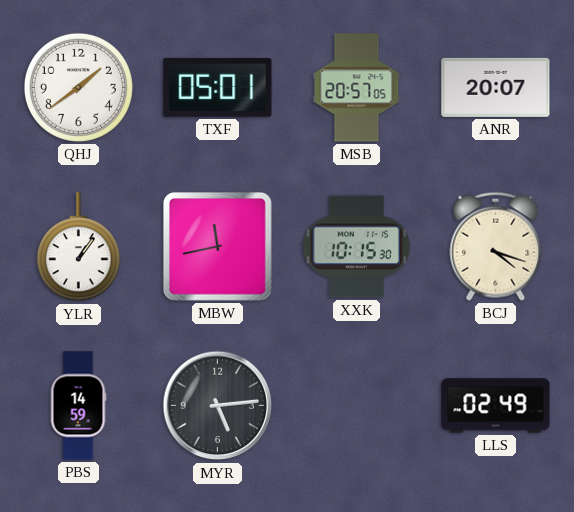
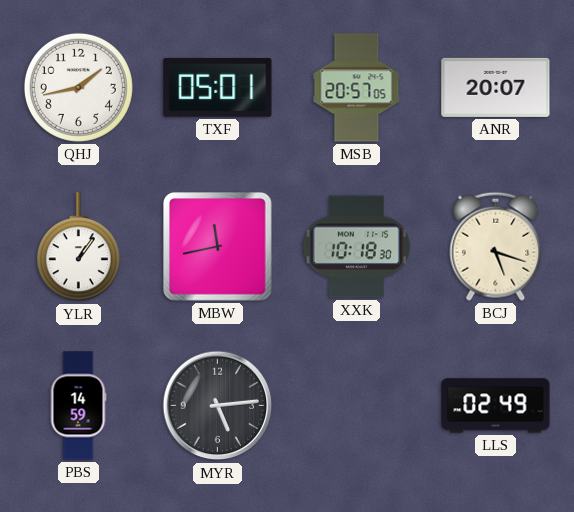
QHJ: 1:39 -> 1:43 (78, 87)
XXK: 10:15 -> 10:18 (356, 247)
BCJ: 4:18 -> 5:18 (496, 246)
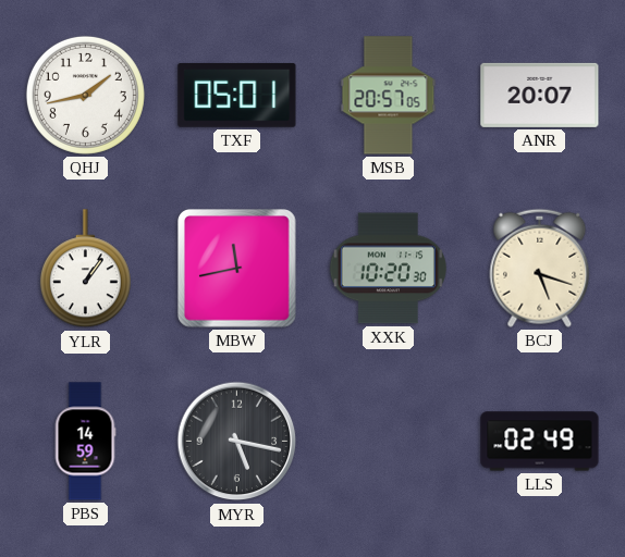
XXK: 10:18 -> 10:20 (388, 269)
MYR: 5:14 -> 5:17 (237, 442)
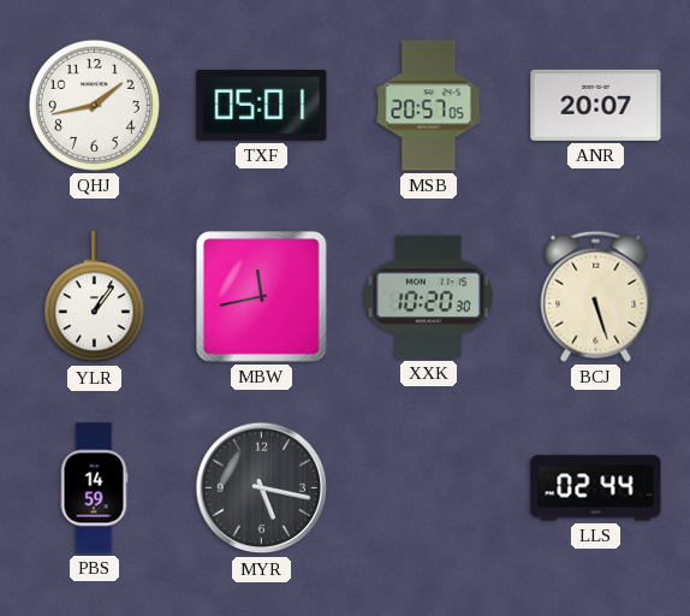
BCJ: 5:18 -> 5:27 (596, 296)
LLS: 02:49 -> 02:44 (596, 488)
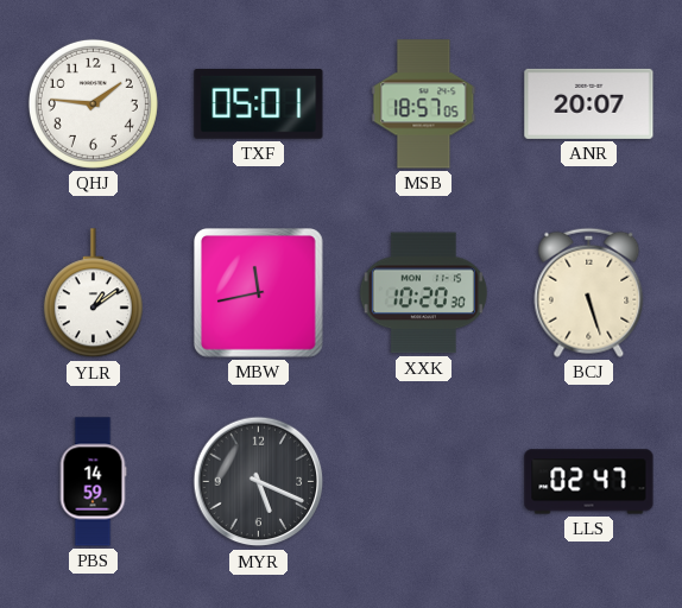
QHJ: 1:43 -> 1:46 (93, 103)
MSB: 20:57 -> 18:57 (424, 104)
YLR: 1:06 -> 1:09 (93, 293)
MYR: 5:17 -> 5:19 (259, 482)
LLS: 02:44 -> 02:47 (589, 482)
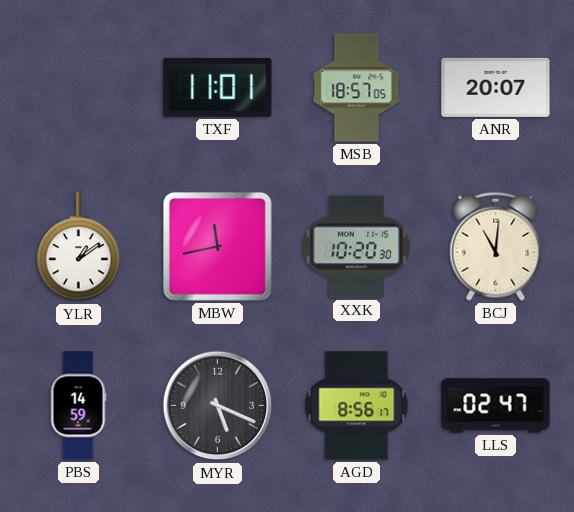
QHJ: 1:46 -> none (93, 103)
TXF: 05:01 -> 11:01 (218, 88)
BCJ: 5:27 -> 11:01 (496, 246)
AGD: none -> 8:56 (357, 406)
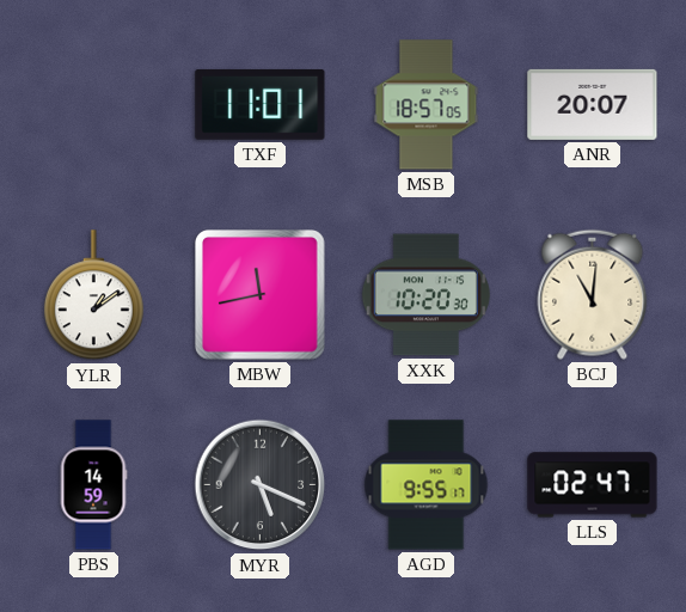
AGD: 8:56 -> 9:55 (427, 485)
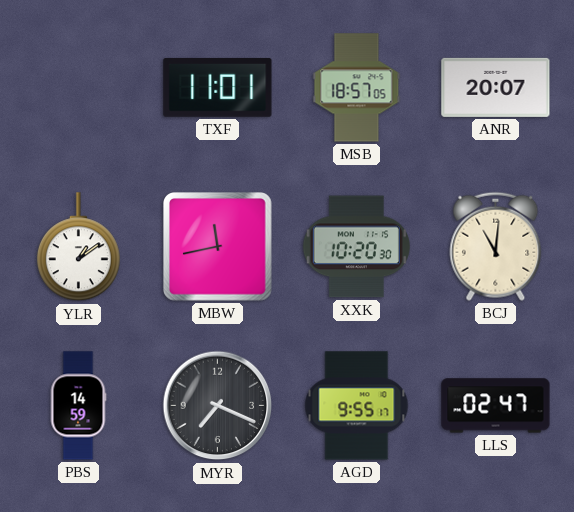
MYR: 5:19 -> 7:19 (218, 406)
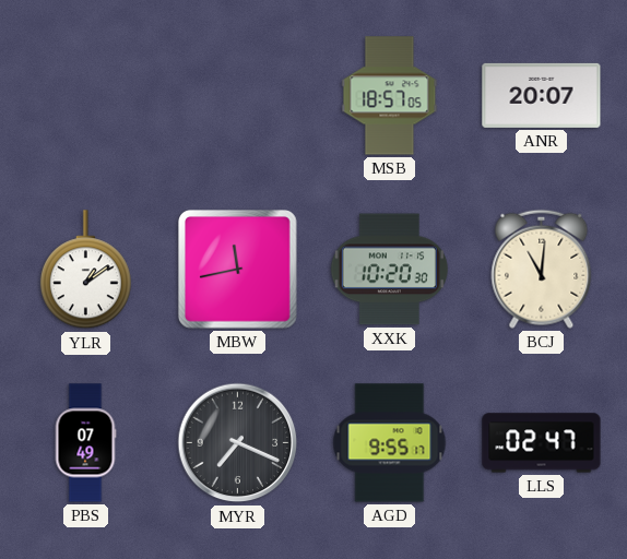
TXF: 11:01 -> none (218, 88)
PBS: 14:59 -> 07:49 (85, 443)
